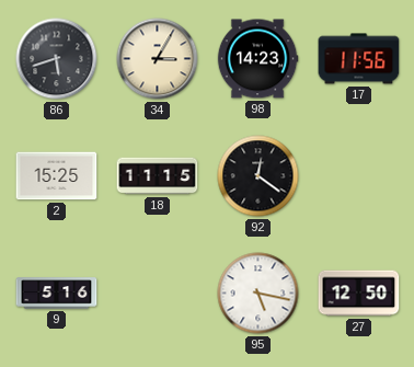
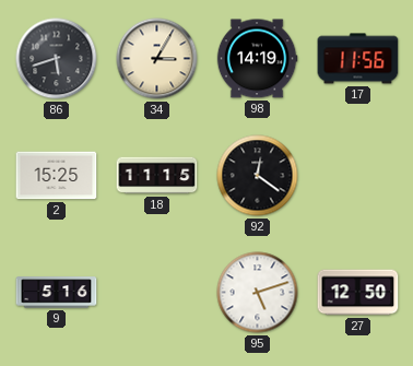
98: 14:23 -> 14:19 (257, 59)
95: 5:17 -> 5:12 (258, 293)
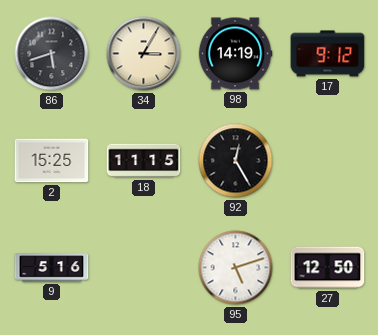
17: 11:56 -> 9:12 (328, 54)
92: 12:21 -> 12:25 (236, 161)
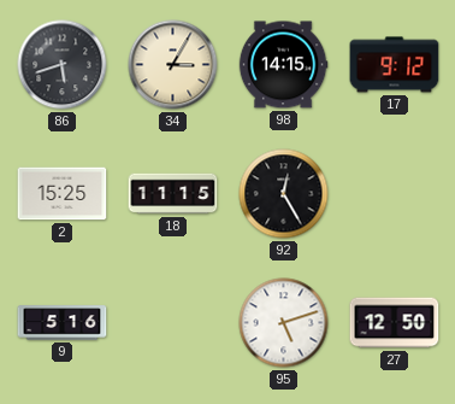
98: 14:19 -> 14:15 (283, 65)
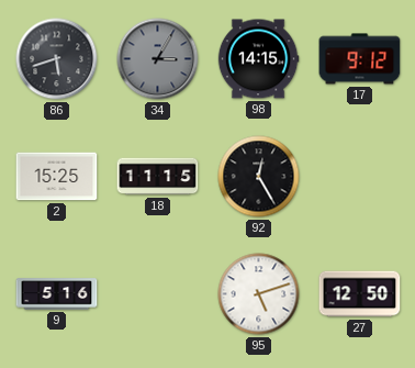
34 dial: cream -> grey (158, 59)
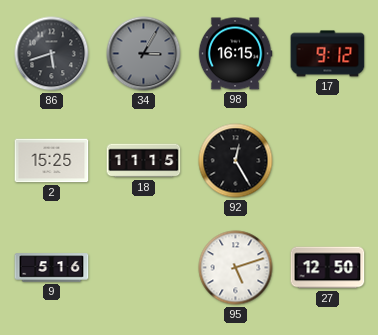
98: 14:15 -> 16:15 (235, 54)
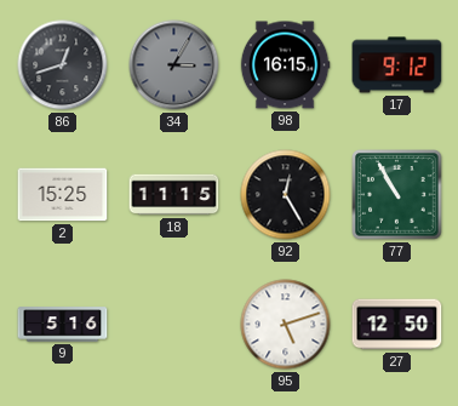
86: 5:42 -> 12:42 (63, 65)
77: none -> 10:55 (397, 195)
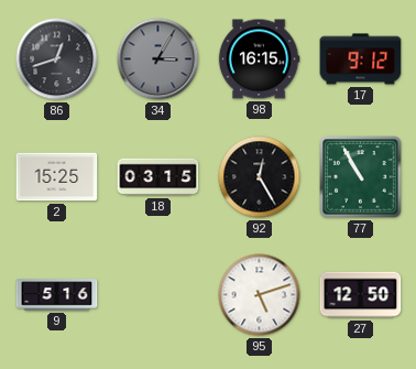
18: 11:15 -> 03:15 (158, 177)
